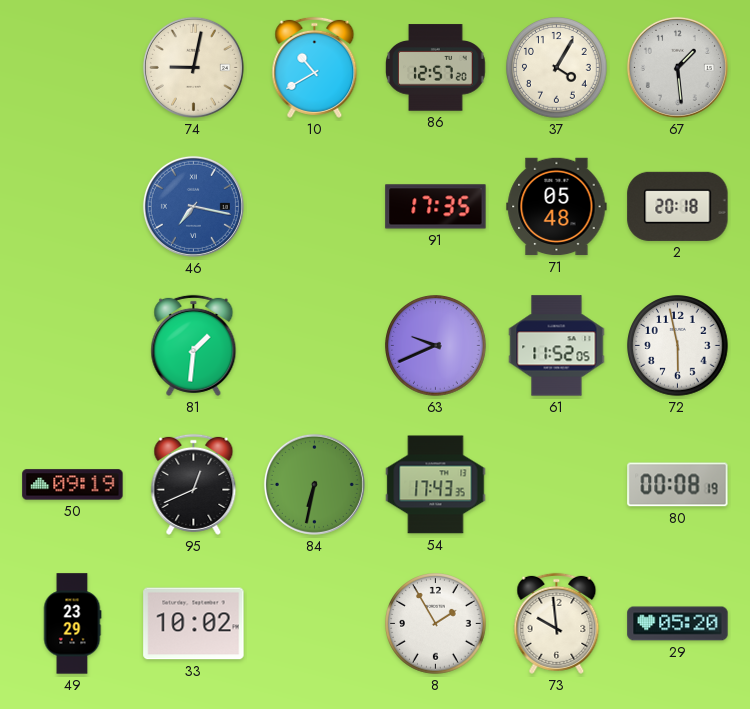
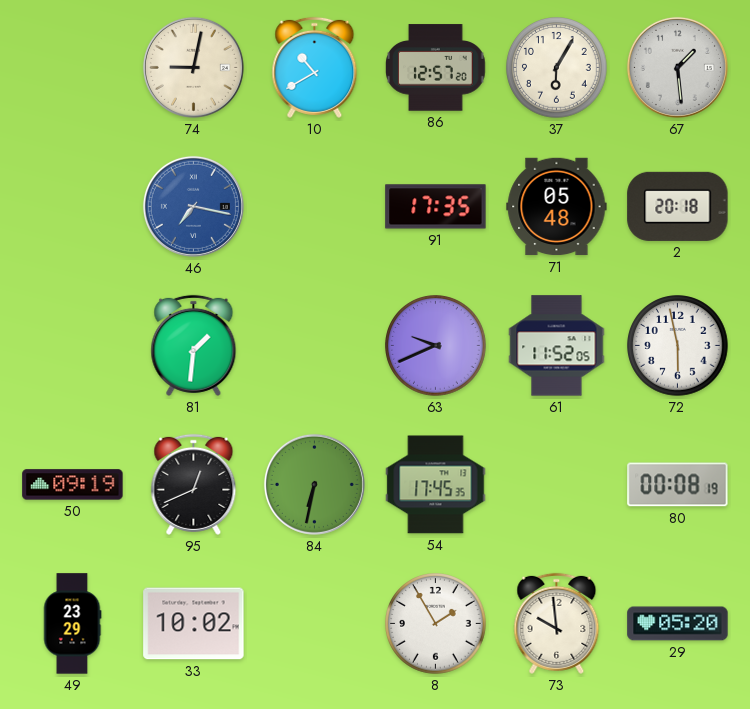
37: 4:05 -> 6:05 (557, 68)
54: 17:43 -> 17:45 (436, 485)
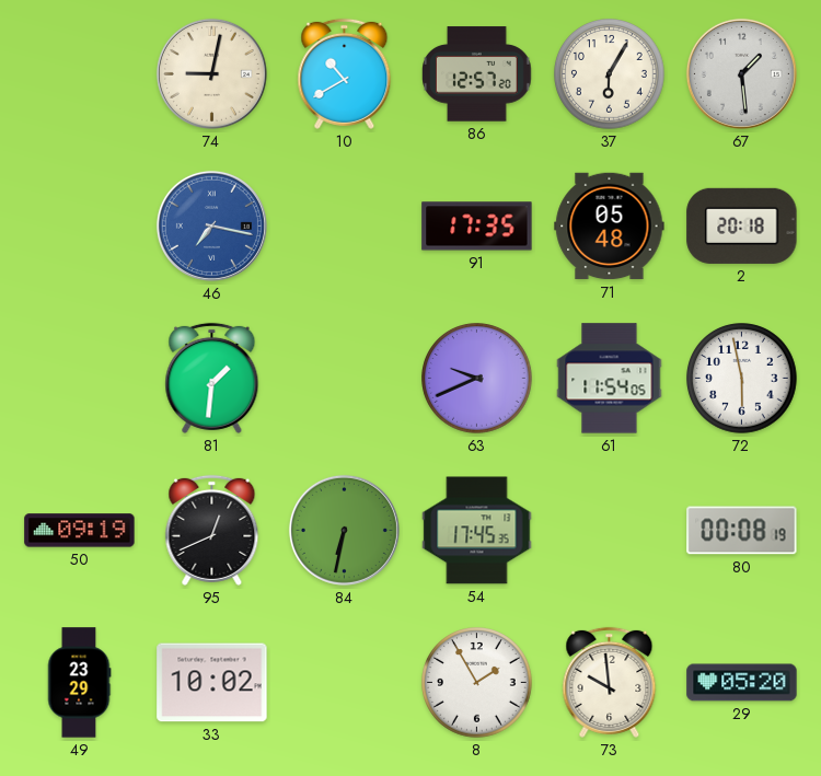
61: 11:52 -> 11:54 (610, 379)
